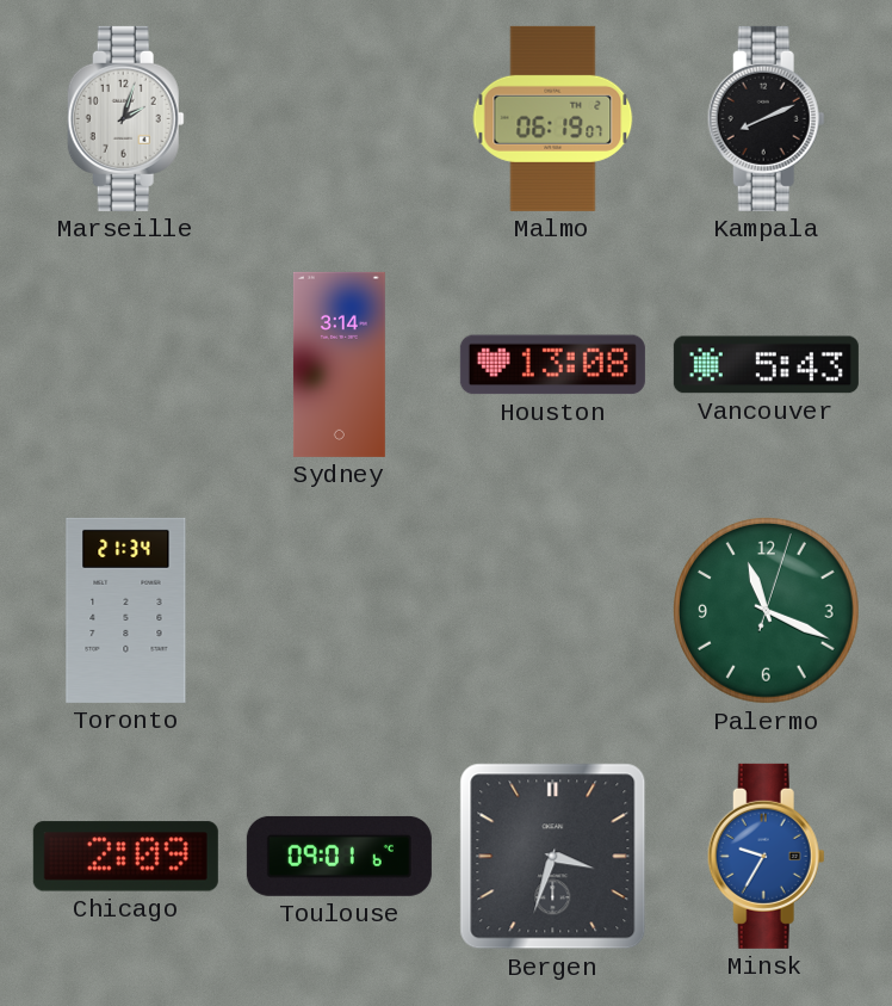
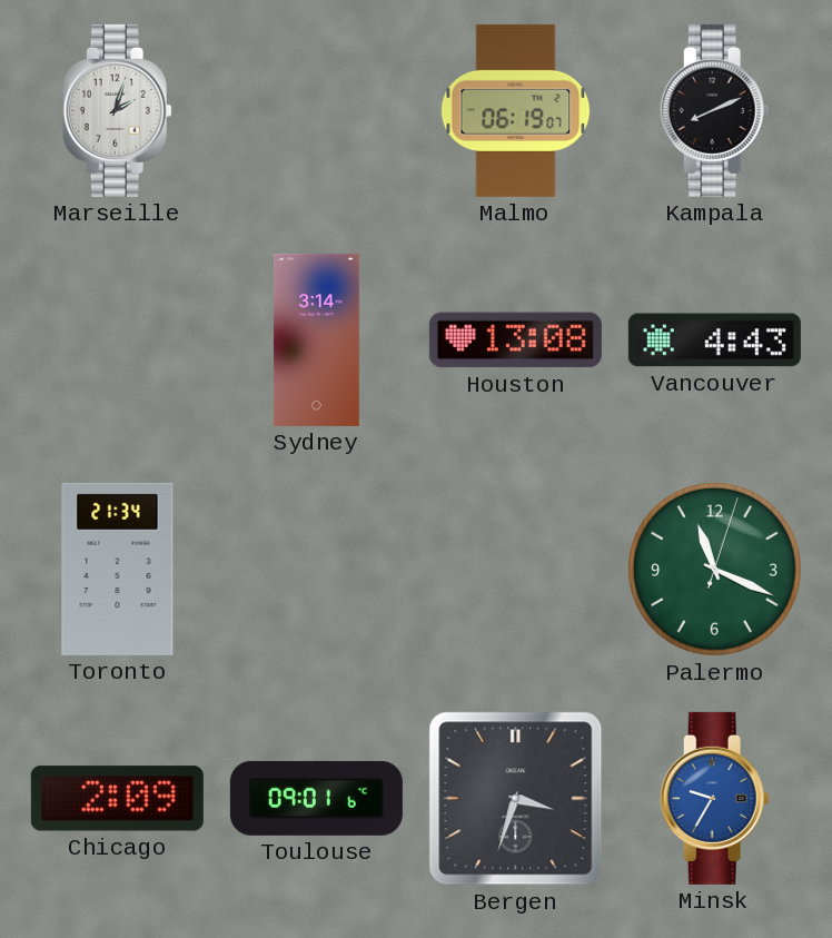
Vancouver: 5:43 -> 4:43 (714, 340)
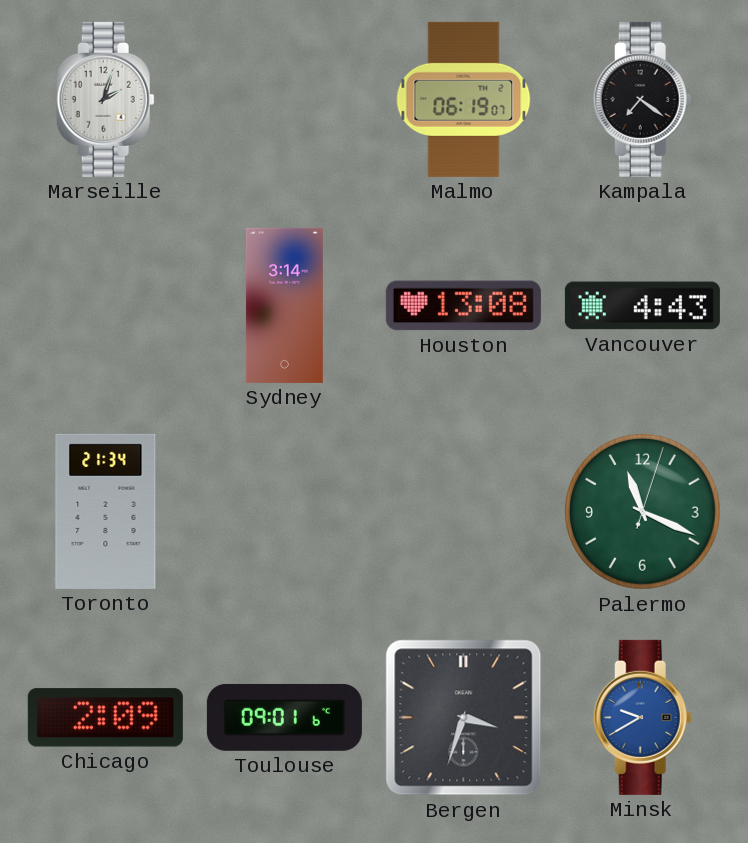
Kampala: 8:11 -> 7:21 (642, 99)
Minsk: 9:35 -> 9:40 (642, 717)
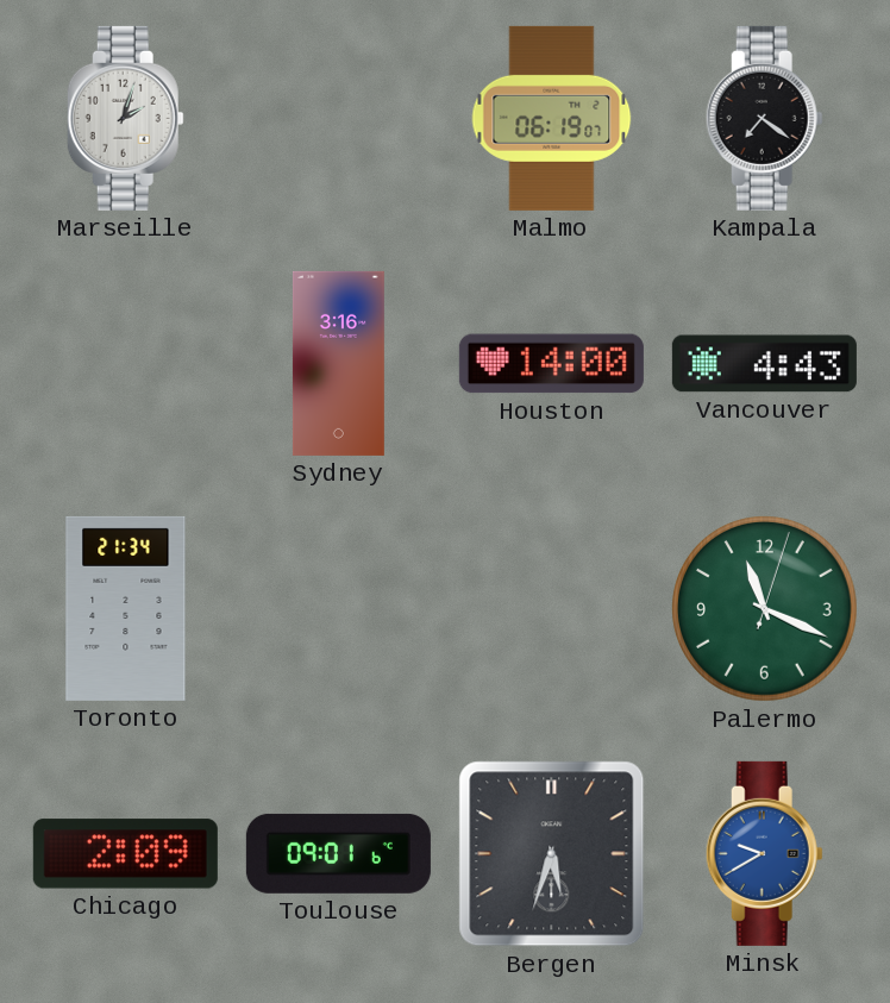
Sydney: 3:14 -> 3:16 (338, 363)
Houston: 13:08 -> 14:00 (551, 364)
Bergen: 3:33 -> 5:33 (552, 854)
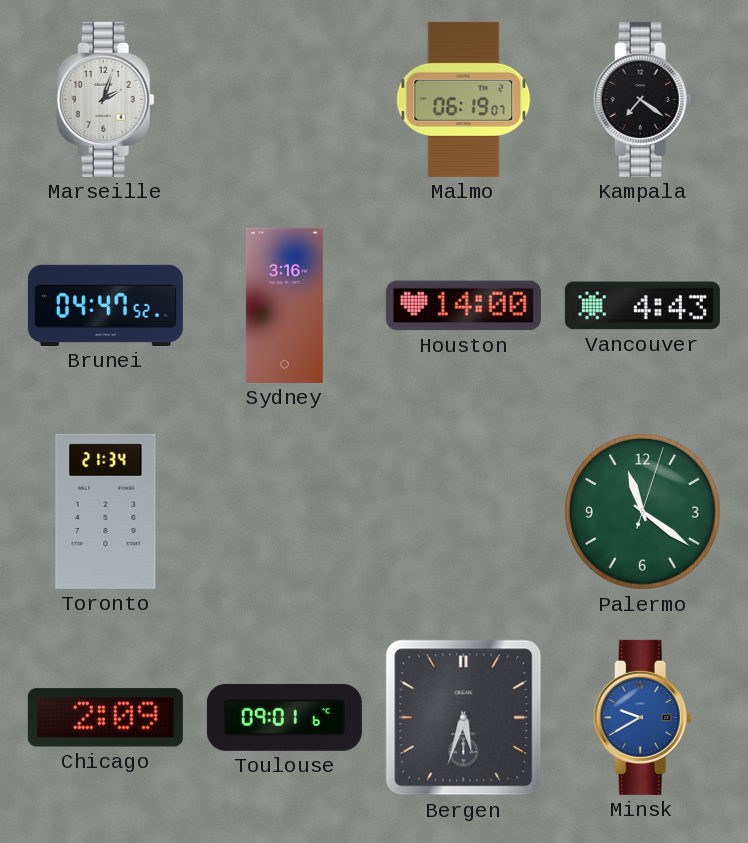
Brunei: none -> 04:47 (105, 305)
Palermo: 11:19 -> 11:21 (643, 512)
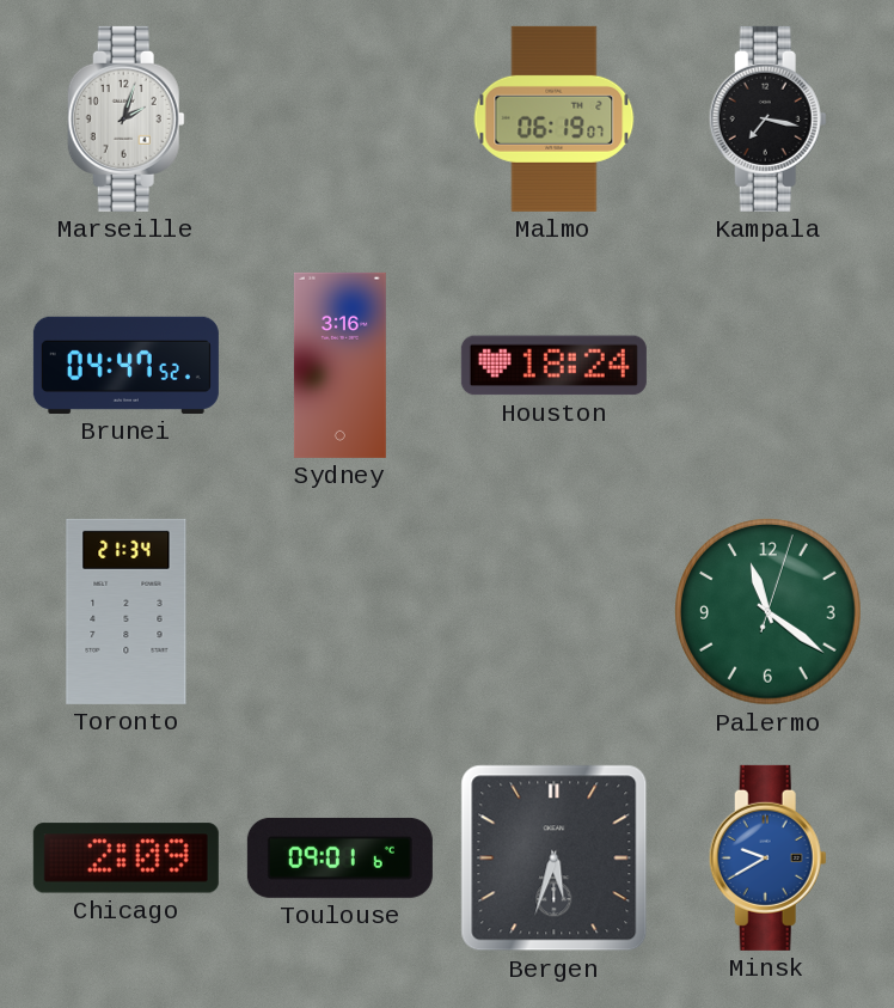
Kampala: 7:21 -> 7:17 (767, 118)
Houston: 14:00 -> 18:24 (553, 366)
Vancouver: 4:43 -> none (642, 306)
